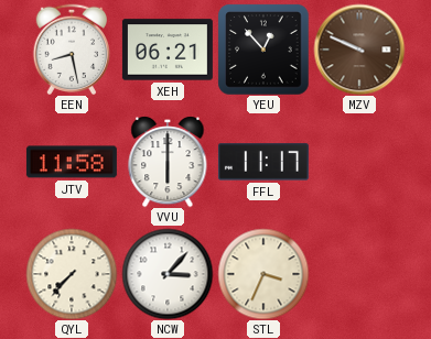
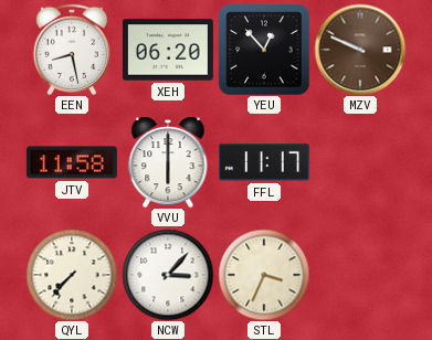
XEH: 06:21 -> 06:20 (168, 50)
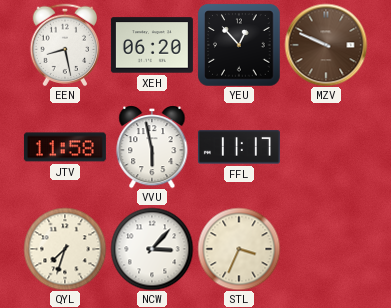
VVU: 6:00 -> 5:58 (152, 147)
QYL: 7:37 -> 7:33 (65, 249)
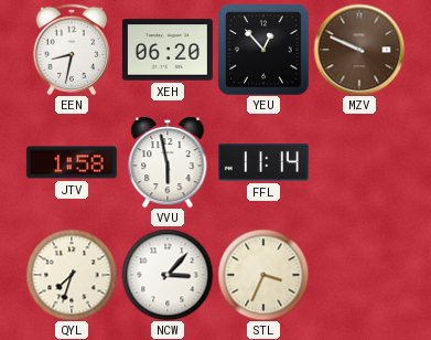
EEN: 8:28 -> 8:32 (72, 49)
JTV: 11:58 -> 1:58 (72, 162)
FFL: 11:17 -> 11:14 (263, 162)
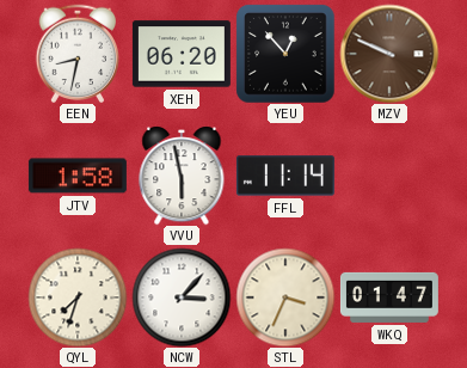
WKQ: none -> 01:47 (389, 298)
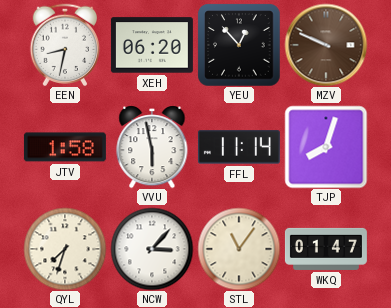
TJP: none -> 8:03 (326, 147)
STL: 3:34 -> 11:06 (239, 249)
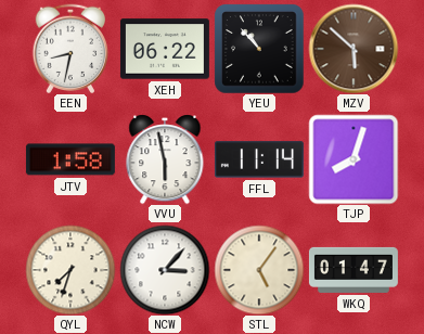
XEH: 06:20 -> 06:22 (165, 49)
YEU: 12:53 -> 10:53 (259, 49)
MZV: 9:49 -> 5:52 (354, 49)
STL: 11:06 -> 5:06 (259, 270)
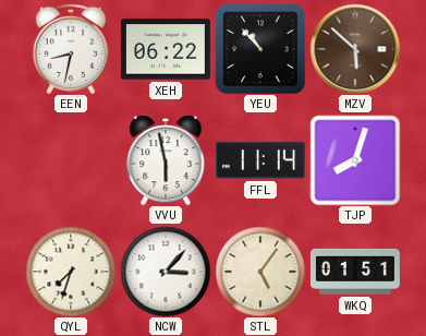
JTV: 1:58 -> none (70, 159)
WKQ: 01:47 -> 01:51 (355, 272)
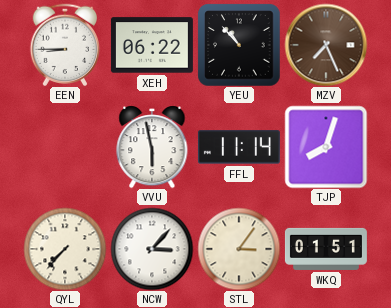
EEN: 8:32 -> 8:45 (65, 44)
MZV: 5:52 -> 7:26 (326, 45)
QYL: 7:33 -> 7:37 (65, 249)
STL: 5:06 -> 3:06 (239, 249)
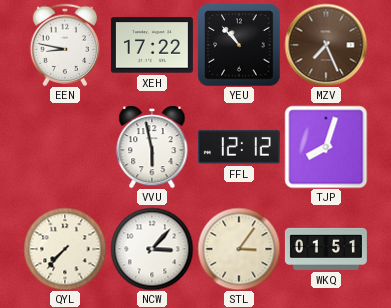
EEN: 8:45 -> 8:47 (65, 44)
XEH: 06:22 -> 17:22 (152, 45)
FFL: 11:14 -> 12:12 (239, 147)
